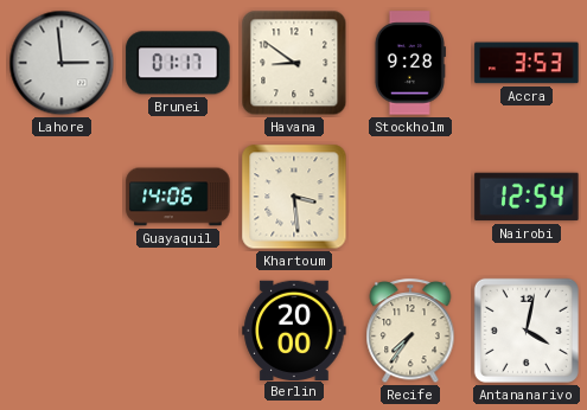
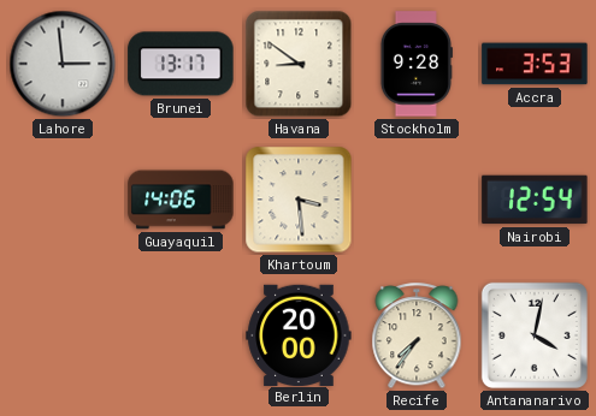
Brunei: 01:17 -> 13:17 (181, 64)
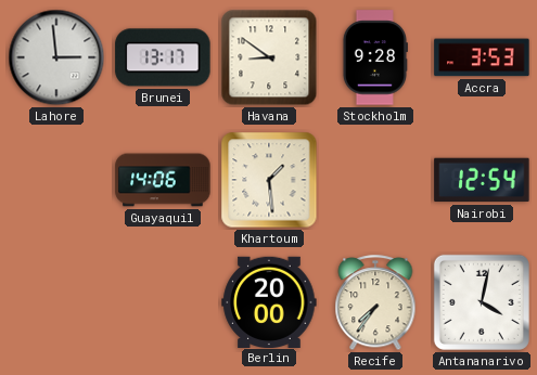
Khartoum: 3:29 -> 1:29 (269, 180)
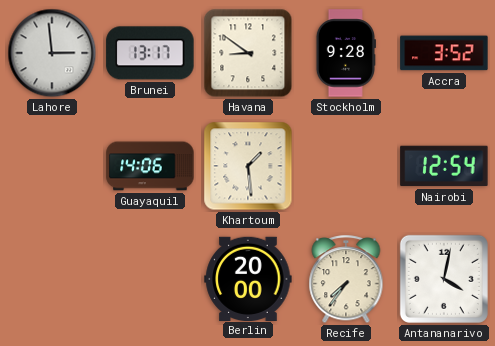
Accra: 3:53 -> 3:52 (444, 53)
